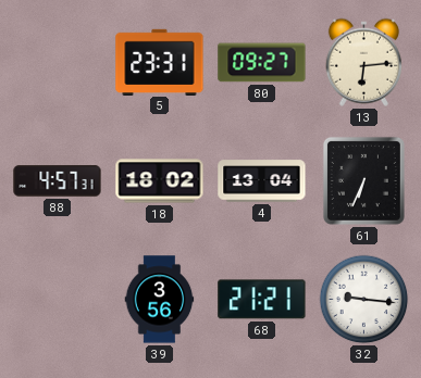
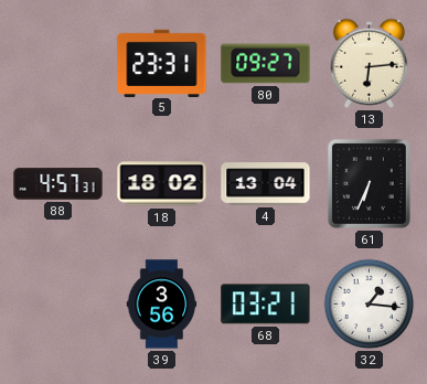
68: 21:21 -> 03:21 (266, 305)
32: 9:16 -> 1:16 (370, 305)
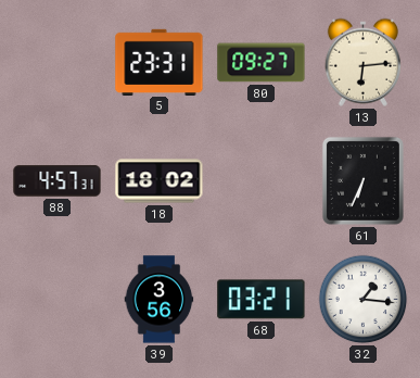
4: 13:04 -> none (266, 184)
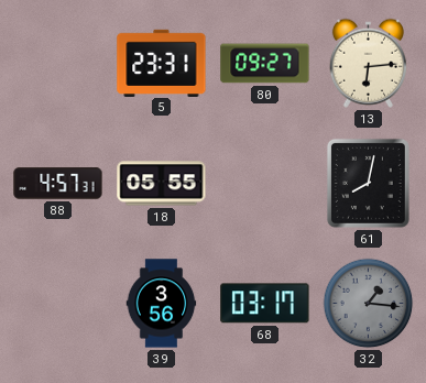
18: 18:02 -> 05:55 (162, 184)
61: 6:34 -> 8:02 (368, 183)
68: 03:21 -> 03:17 (265, 304)
32 dial: white -> grey (369, 304)
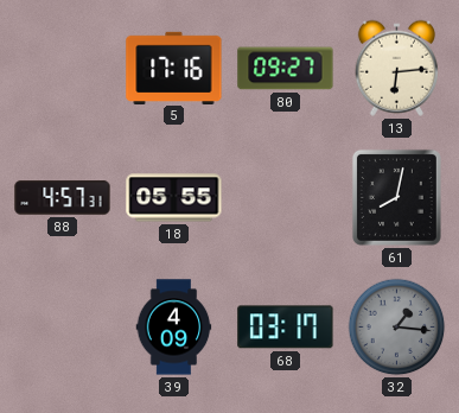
5: 23:31 -> 17:16 (174, 68)
39: 3:56 -> 4:09 (174, 328)
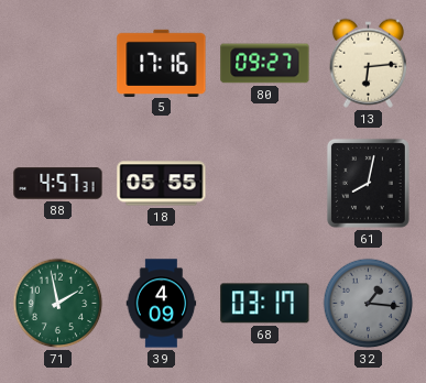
71: none -> 1:58 (58, 304)
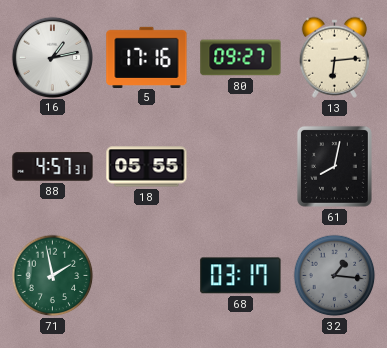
16: none -> 1:13 (52, 57)
39: 4:09 -> none (162, 304)
